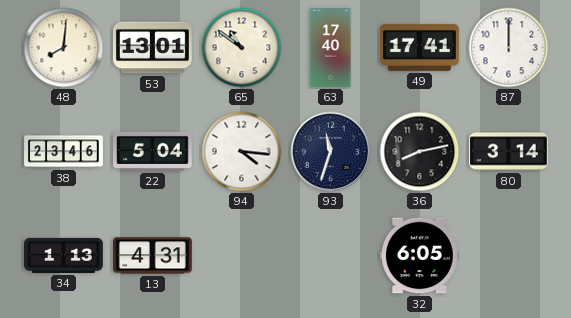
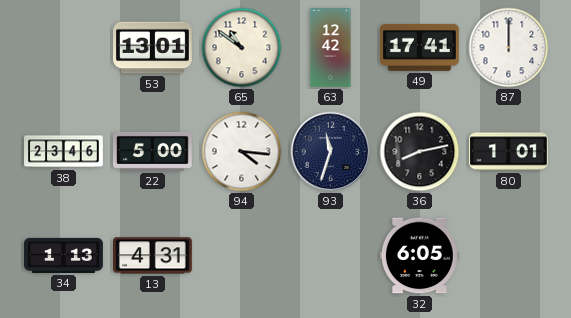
48: 8:01 -> none (64, 48)
63: 17:40 -> 12:42 (331, 48)
22: 5:04 -> 5:00 (153, 151)
80: 3:14 -> 1:01 (509, 152)
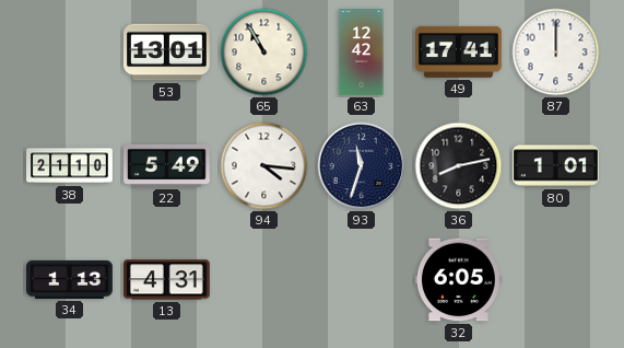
65: 10:51 -> 10:55 (264, 53)
38: 23:46 -> 21:10 (70, 166)
22: 5:00 -> 5:49 (167, 165)
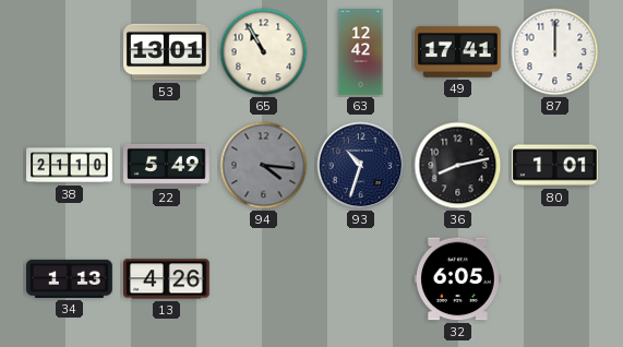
94 dial: white -> grey (264, 166)
93: 11:33 -> 10:33 (361, 166)
13: 4:31 -> 4:26 (167, 279)
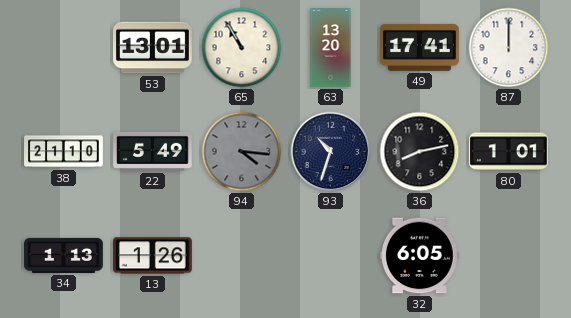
63: 12:42 -> 13:20 (331, 48)
13: 4:26 -> 1:26 (153, 256)
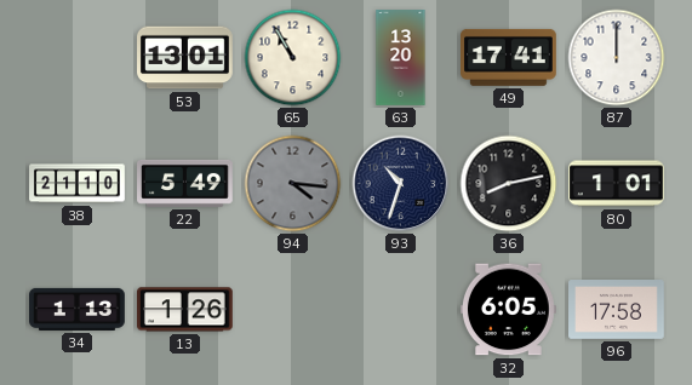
96: none -> 17:58 (617, 310)
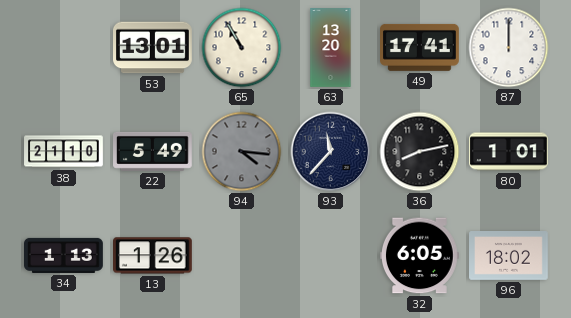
93: 10:33 -> 11:37 (331, 152)
96: 17:58 -> 18:02 (509, 256)
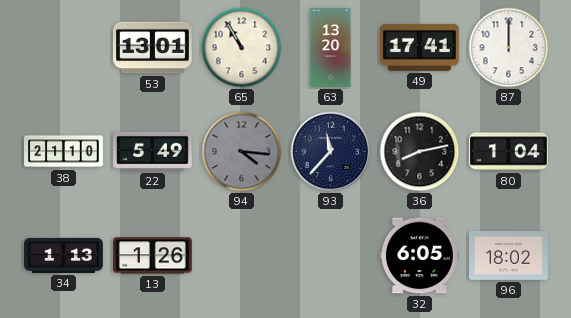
80: 1:01 -> 1:04 (509, 152)
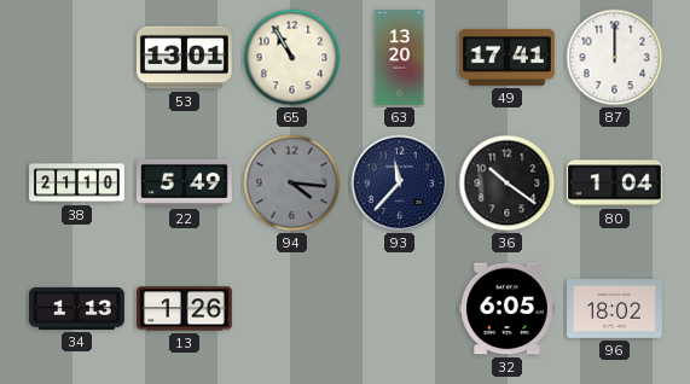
36: 8:13 -> 10:21 (508, 184)
